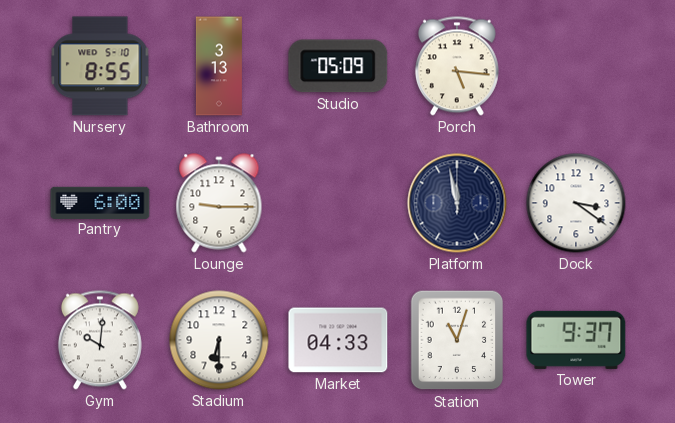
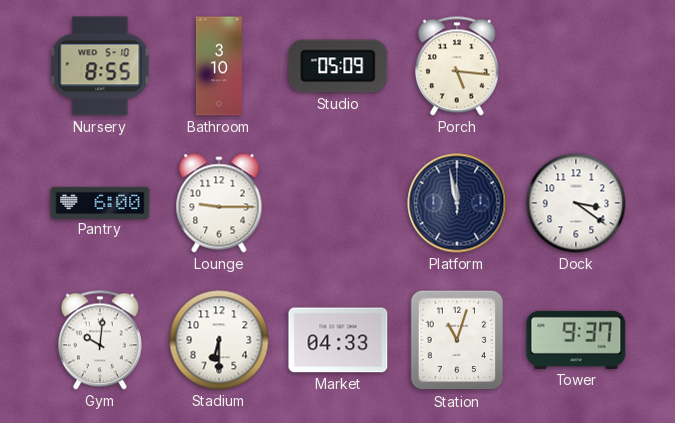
Bathroom: 3:13 -> 3:10 (219, 66)
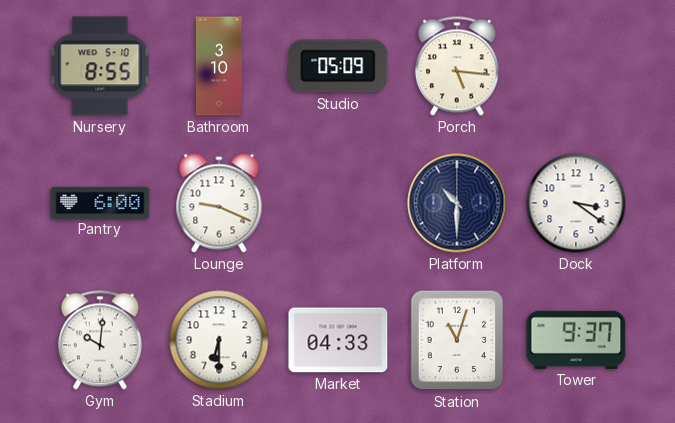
Lounge: 9:15 -> 9:19 (219, 203)
Platform: 11:58 -> 10:30 (457, 203)
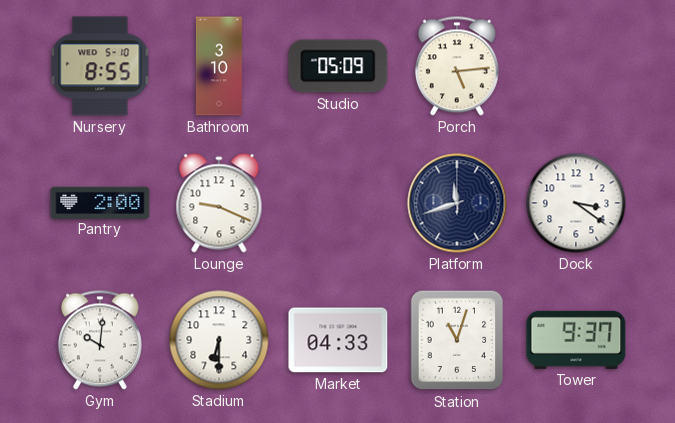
Porch: 5:16 -> 5:14 (457, 66)
Pantry: 6:00 -> 2:00 (100, 202)
Platform: 10:30 -> 11:42 (457, 203)
